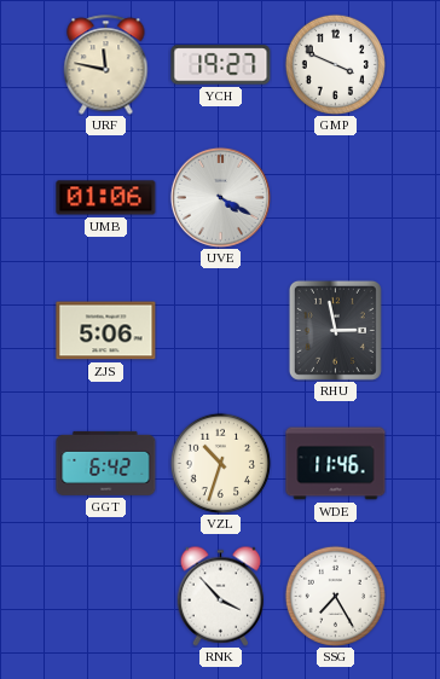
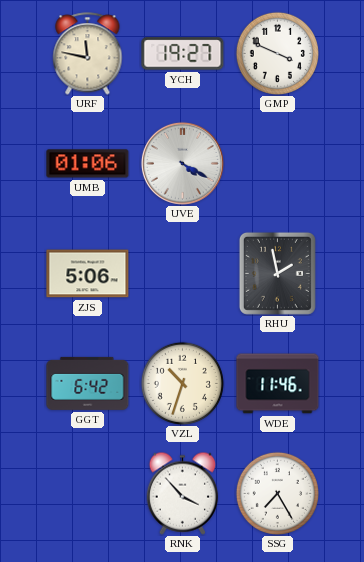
RHU: 2:58 -> 1:58 (277, 273)
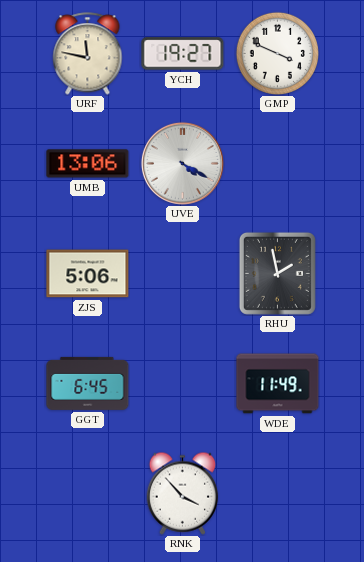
UMB: 01:06 -> 13:06 (88, 164)
GGT: 6:42 -> 6:45 (88, 383)
VZL: 10:33 -> none (182, 383)
WDE: 11:46 -> 11:49 (278, 384)
SSG: 7:25 -> none (277, 493)
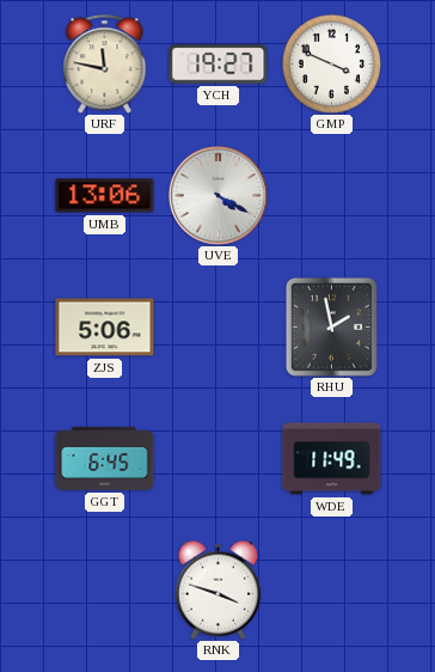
RNK: 3:53 -> 3:48 (219, 589)
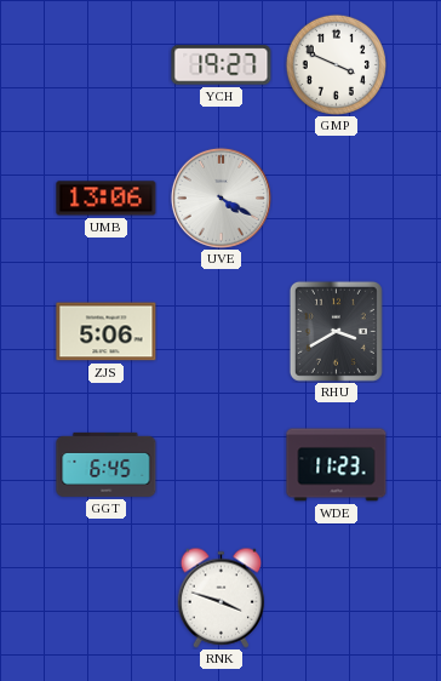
URF: 11:47 -> none (105, 65)
RHU: 1:58 -> 3:40 (336, 331)
WDE: 11:49 -> 11:23 (337, 465)
